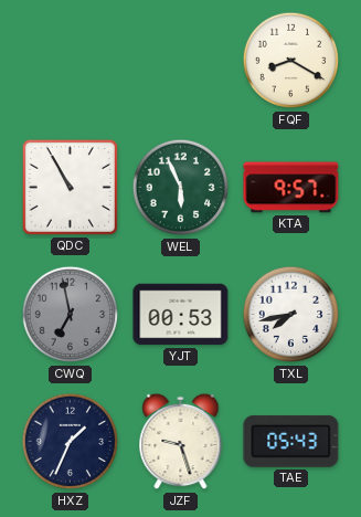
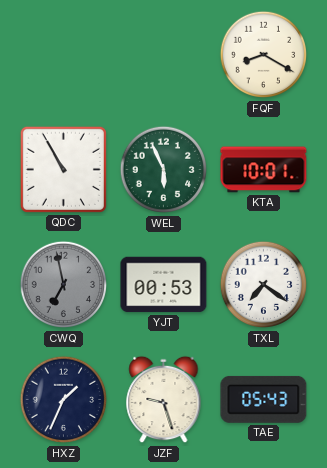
KTA: 9:57 -> 10:01 (264, 170)
TXL: 7:43 -> 7:21 (264, 285)
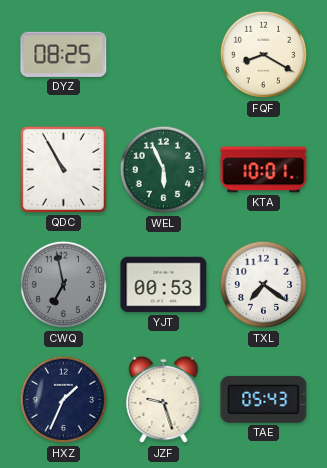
DYZ: none -> 08:25 (64, 54)
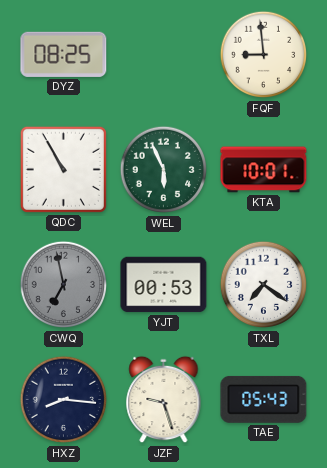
FQF: 8:20 -> 8:59 (264, 55)
HXZ: 1:34 -> 8:16 (64, 400)
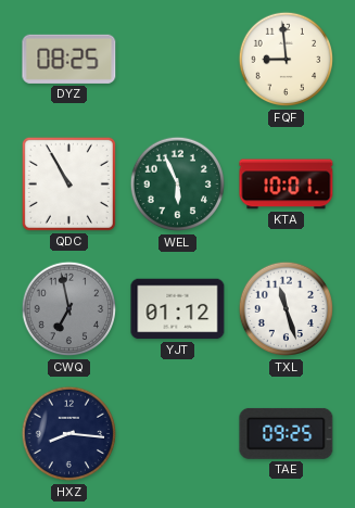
YJT: 00:53 -> 01:12 (178, 309)
TXL: 7:21 -> 11:27 (287, 309)
JZF: 9:27 -> none (164, 400)
TAE: 05:43 -> 09:25 (287, 433)
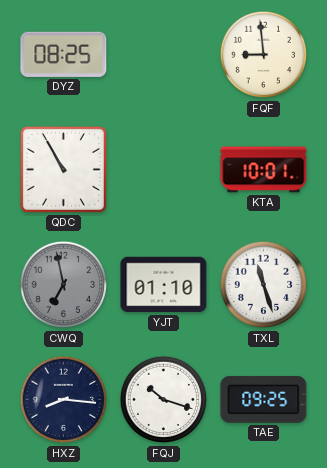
WEL: 5:56 -> none (178, 185)
YJT: 01:12 -> 01:10 (164, 285)
FQJ: none -> 10:18 (164, 400)
